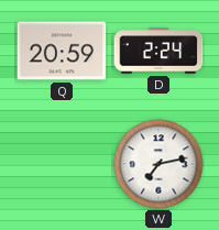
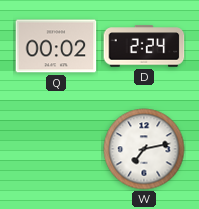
Q: 20:59 -> 00:02 (56, 46)
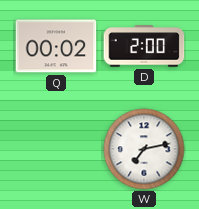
D: 2:24 -> 2:00 (144, 46)
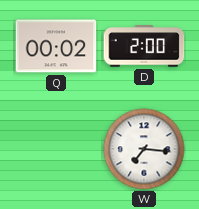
W: 7:13 -> 7:16 (144, 149)
